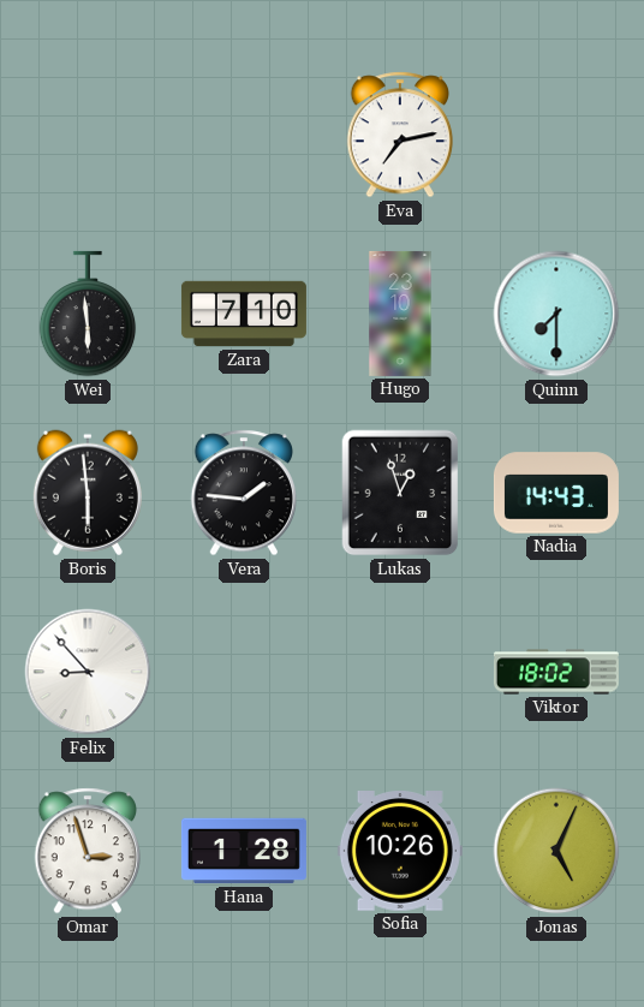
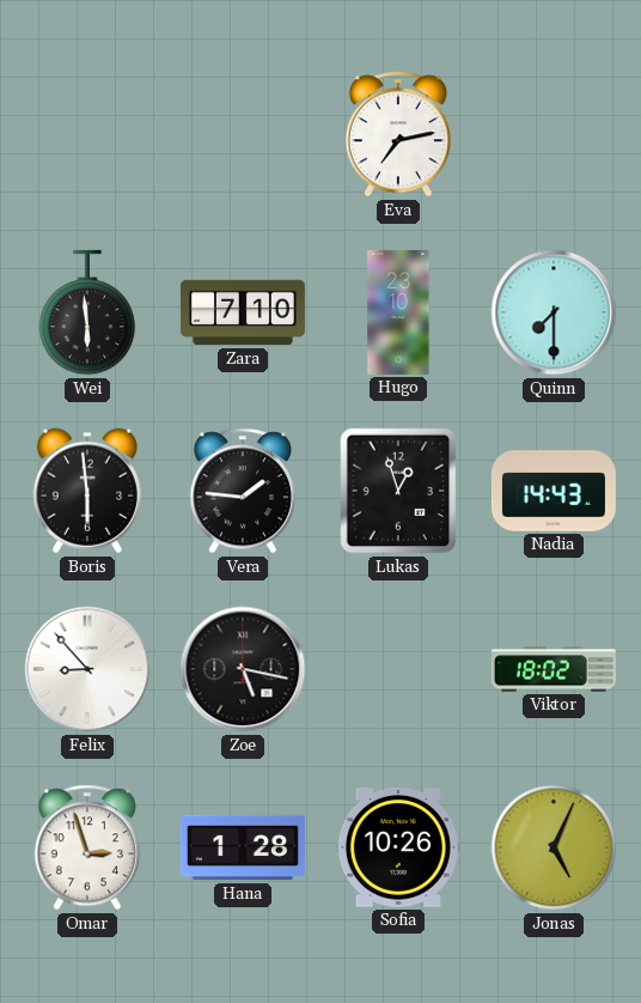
Zoe: none -> 5:17 (243, 669)
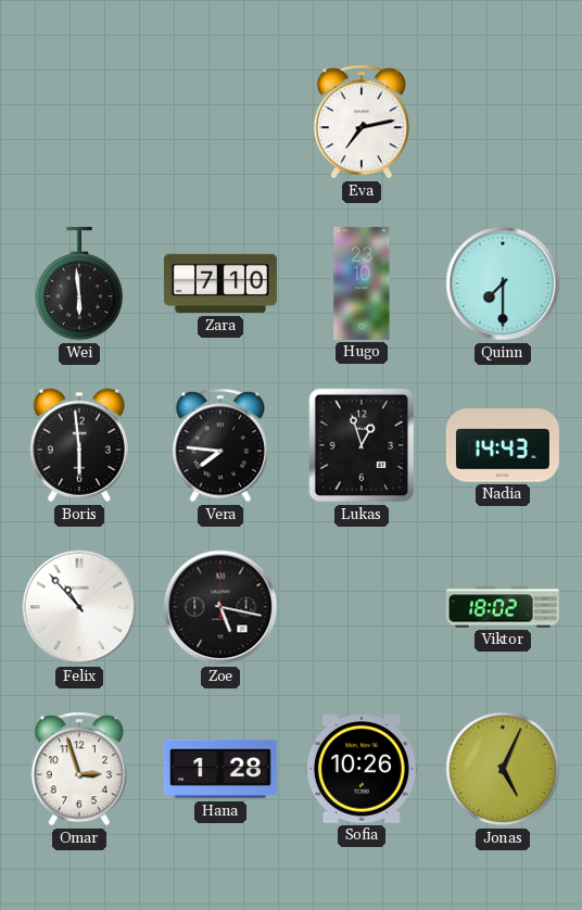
Vera: 1:46 -> 7:46 (219, 445)
Felix: 8:53 -> 10:53 (79, 607)
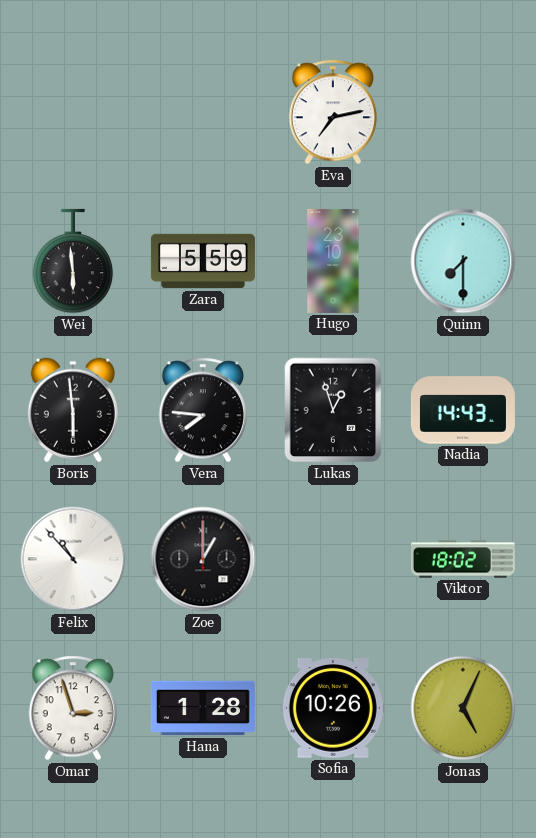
Zara: 7:10 -> 5:59 (203, 261)
Zoe: 5:17 -> 1:00 (203, 559)
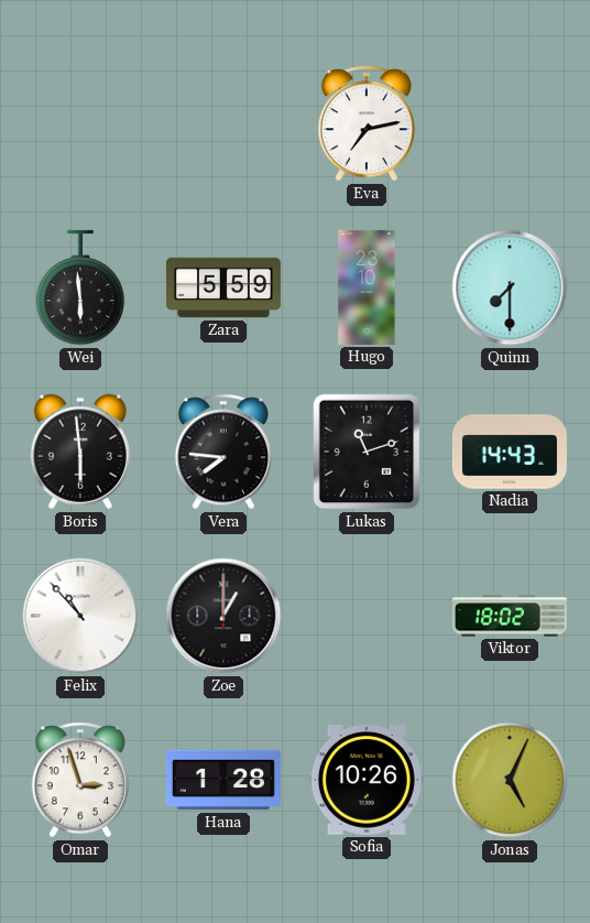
Lukas: 12:57 -> 11:12 (367, 452)
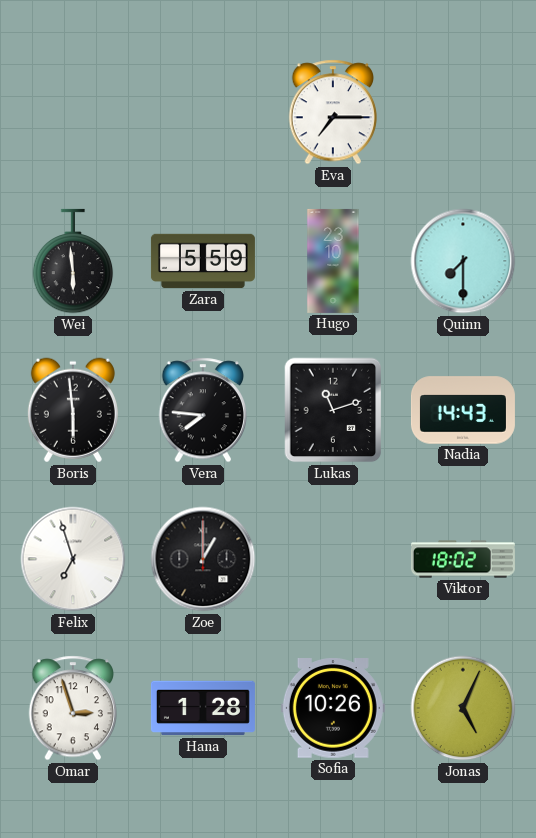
Eva: 7:13 -> 7:15 (332, 112)
Felix: 10:53 -> 6:57 (73, 559)
